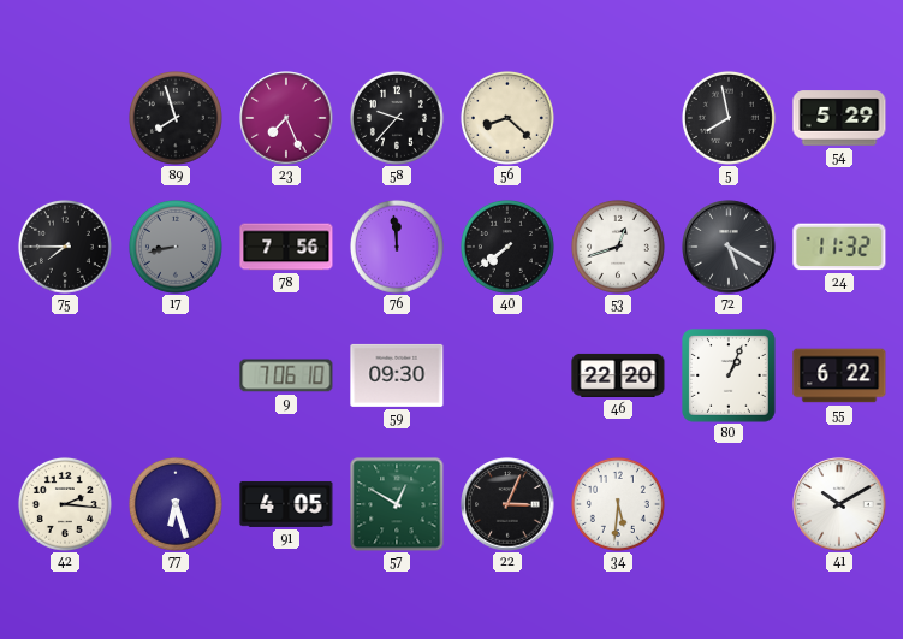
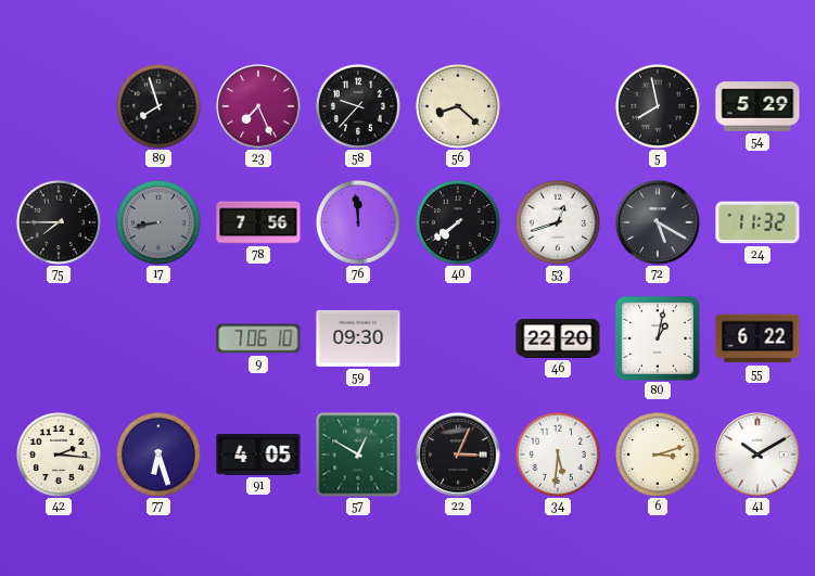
80: 1:04 -> 1:02 (659, 340)
6: none -> 3:12 (658, 455)
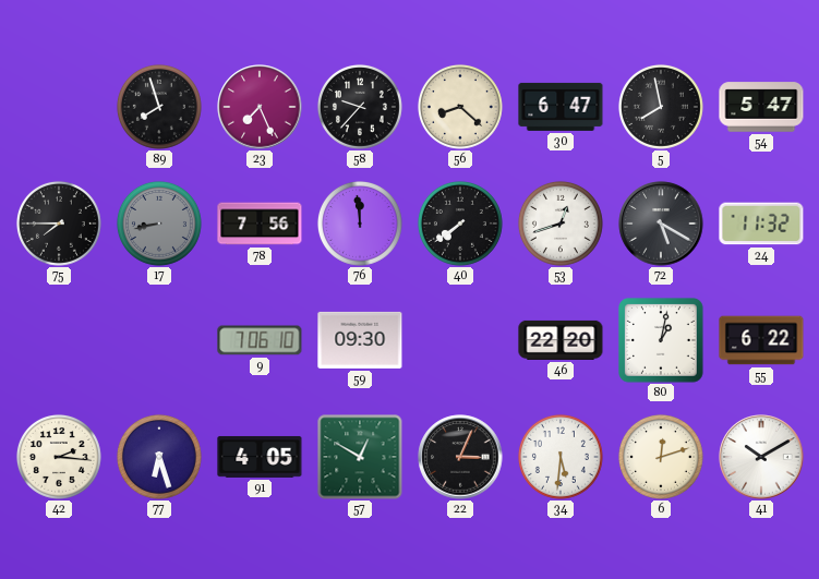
30: none -> 6:47 (561, 107)
54: 5:29 -> 5:47 (761, 107)
6: 3:12 -> 12:12 (661, 457)
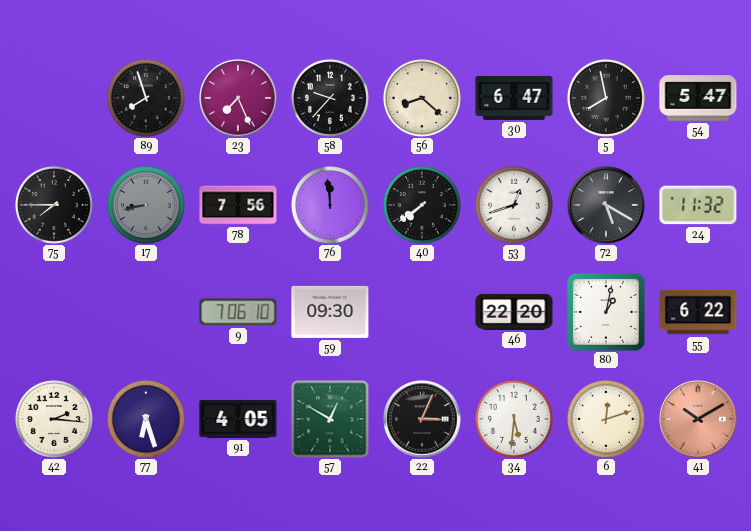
41 dial: white -> salmon (698, 419)
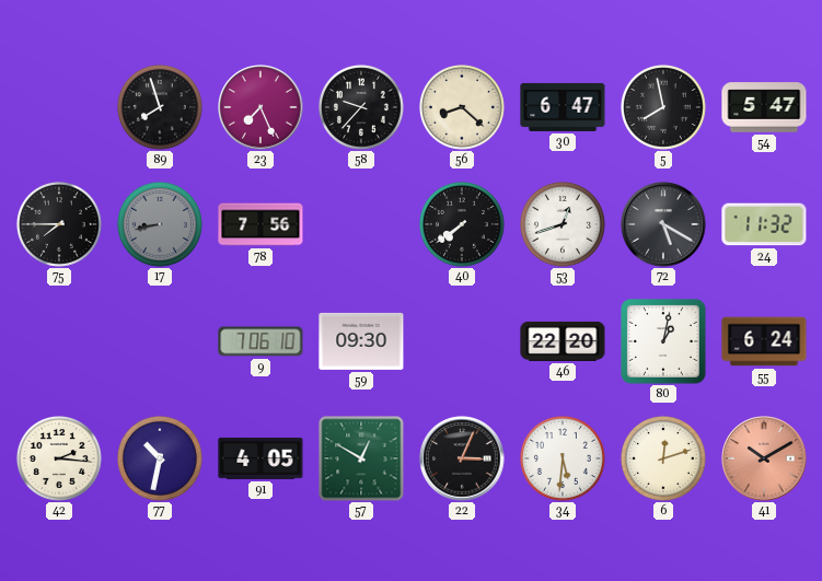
76: 11:59 -> none (330, 205)
55: 6:22 -> 6:24 (764, 341)
77: 6:27 -> 10:32 (160, 458)
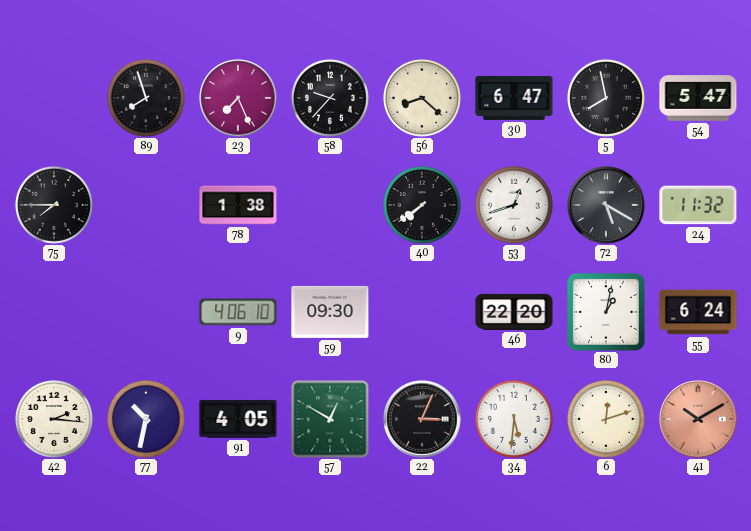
17: 8:43 -> none (160, 224)
78: 7:56 -> 1:38 (238, 205)
9: 7:06 -> 4:06 (238, 312)
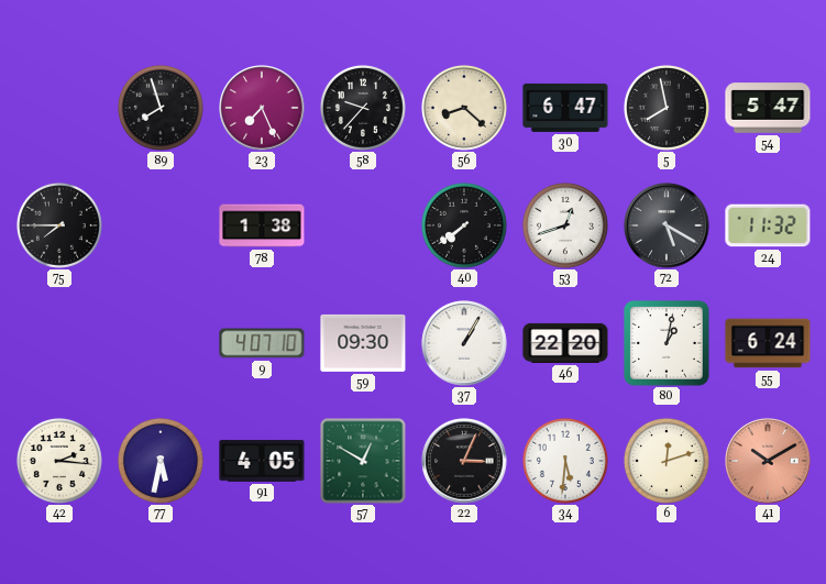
9: 4:06 -> 4:07 (262, 343)
37: none -> 1:05 (464, 343)
77: 10:32 -> 5:32 (161, 461)
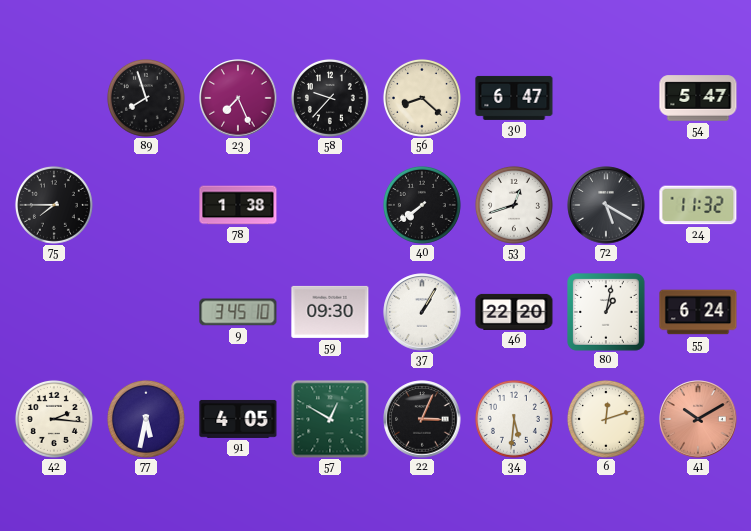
5: 7:58 -> none (667, 108)
9: 4:07 -> 3:45 (238, 312)
